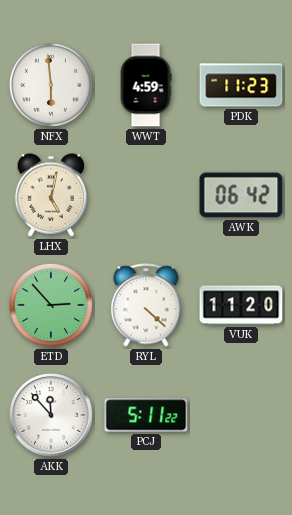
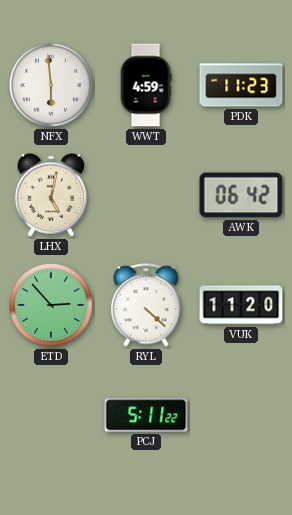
AKK: 11:53 -> none (51, 415)
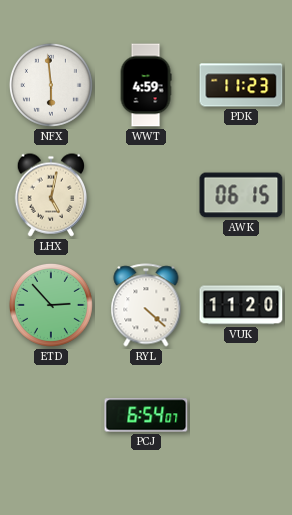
AWK: 06:42 -> 06:15 (241, 195)
PCJ: 5:11 -> 6:54 (146, 415)
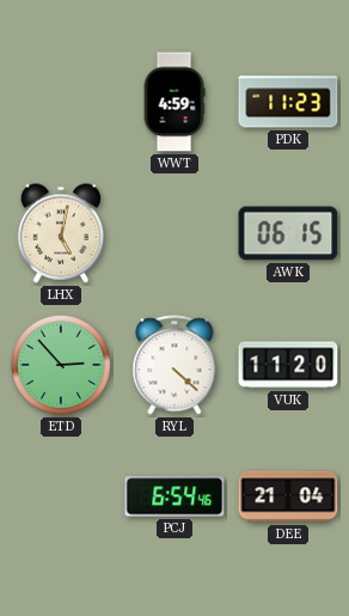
NFX: 5:59 -> none (51, 85)
PCJ: 6:54:07 -> 6:54:46 (174, 496)
DEE: none -> 21:04 (288, 496)
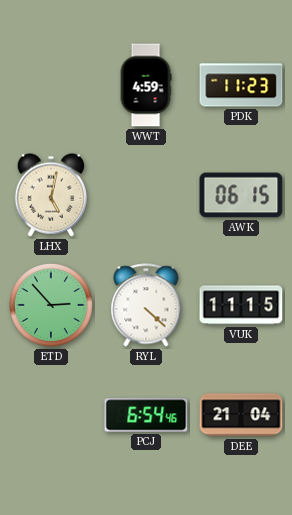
VUK: 11:20 -> 11:15 (241, 305)
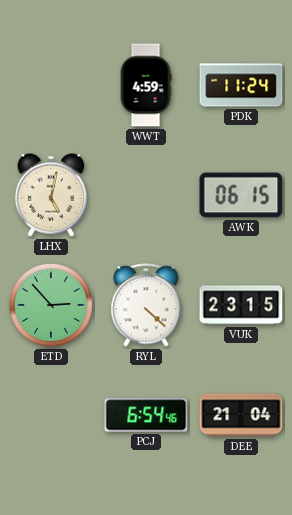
PDK: 11:23 -> 11:24 (241, 85)
VUK: 11:15 -> 23:15 (241, 305)
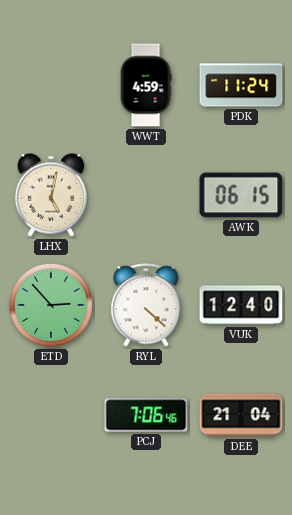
VUK: 23:15 -> 12:40 (241, 305)
PCJ: 6:54 -> 7:06 (146, 415)
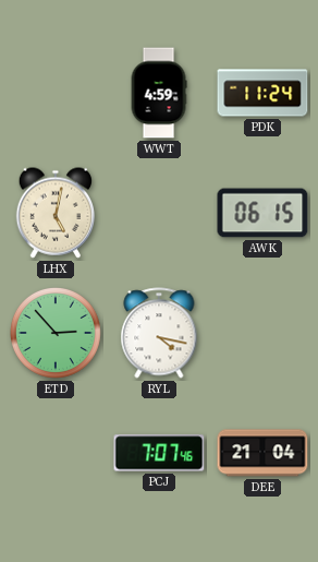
RYL: 4:22 -> 4:17 (159, 333)
VUK: 12:40 -> none (241, 305)
PCJ: 7:06 -> 7:07 (159, 453)
